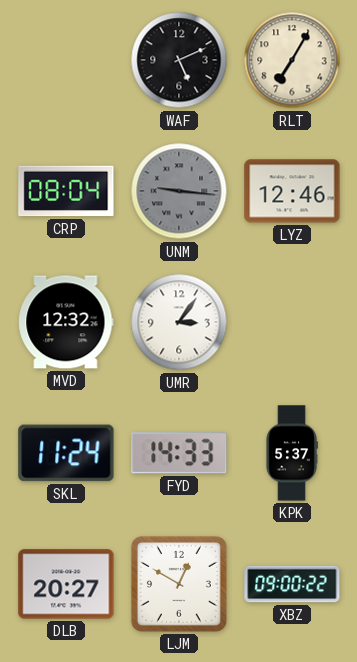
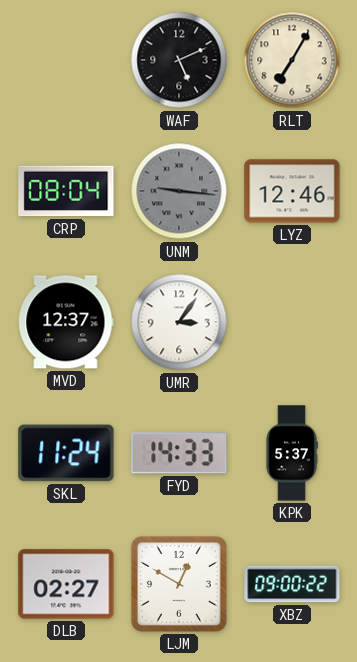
MVD: 12:32 -> 12:37 (66, 322)
DLB: 20:27 -> 02:27 (66, 584)
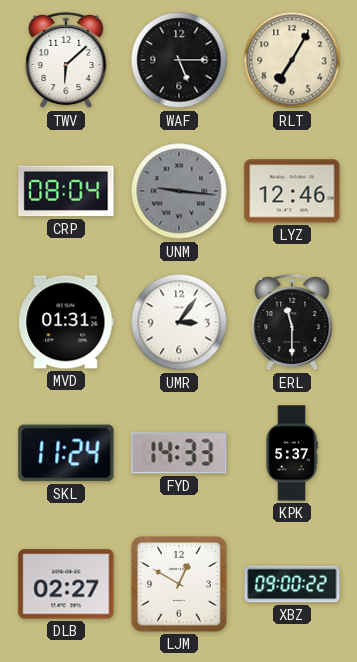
TWV: none -> 6:08 (66, 60)
WAF: 5:11 -> 5:15 (179, 60)
MVD: 12:37 -> 01:31 (66, 322)
ERL: none -> 11:30 (292, 322)
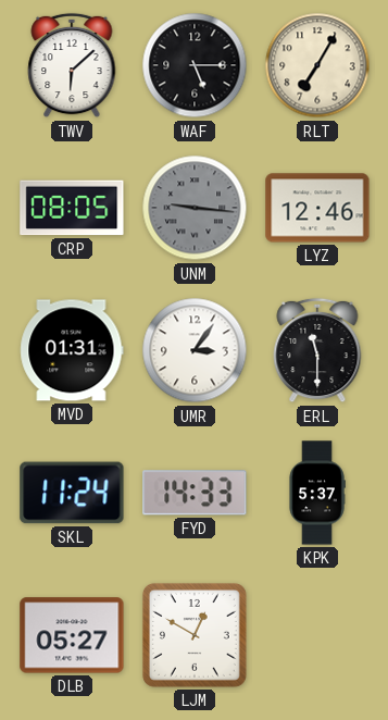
CRP: 08:04 -> 08:05 (72, 208)
DLB: 02:27 -> 05:27 (72, 635)
XBZ: 09:00 -> none (292, 584)
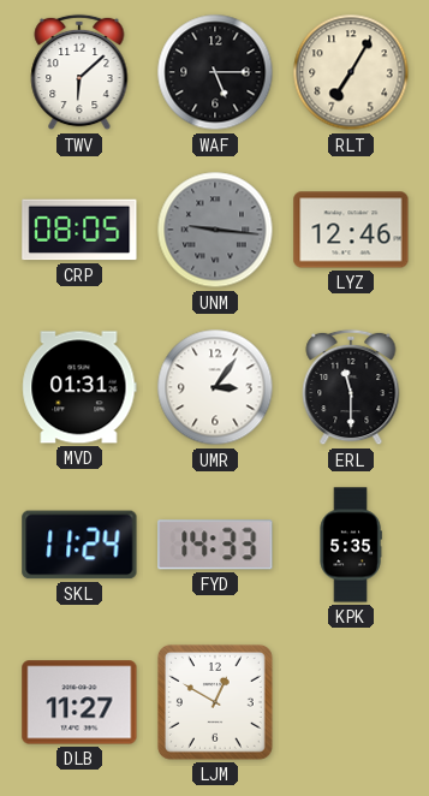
KPK: 5:37 -> 5:35 (351, 545)
DLB: 05:27 -> 11:27 (79, 702)
